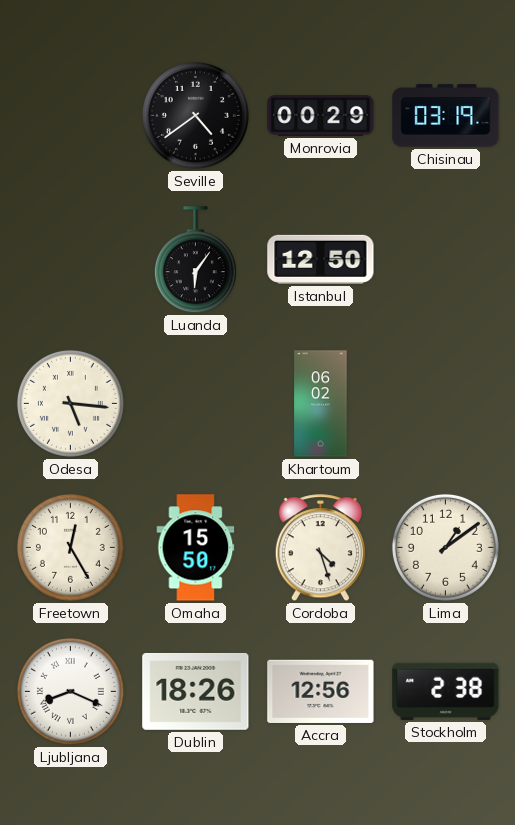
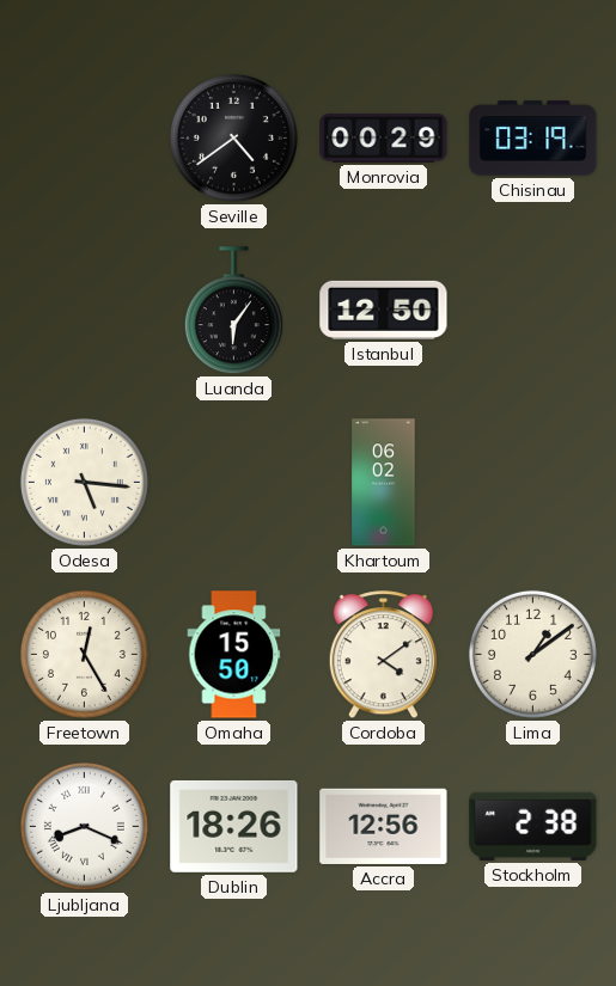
Cordoba: 4:27 -> 4:09 (383, 655)
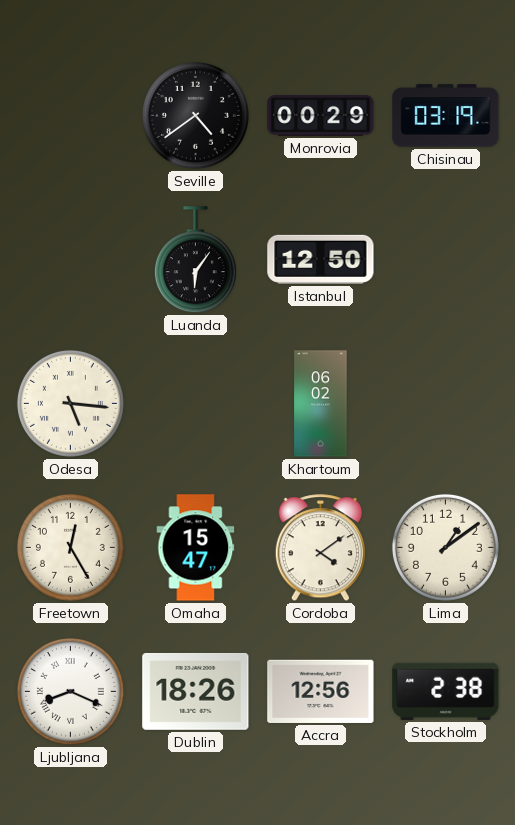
Omaha: 15:50 -> 15:47 (196, 548)
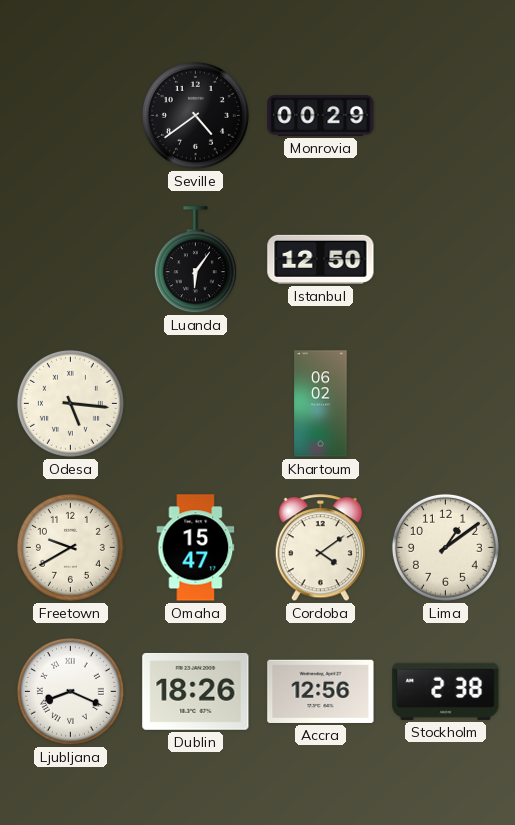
Chisinau: 03:19 -> none (446, 116)
Freetown: 12:25 -> 9:40 (70, 547)
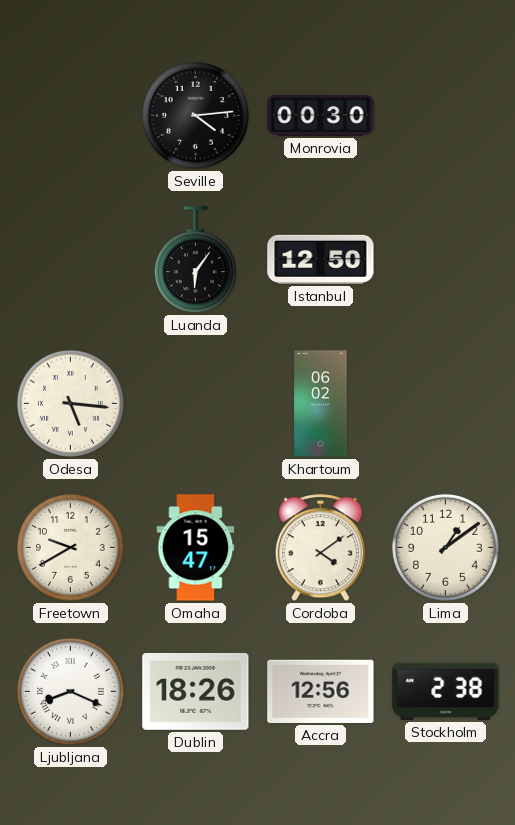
Seville: 4:39 -> 4:14 (195, 115)
Monrovia: 00:29 -> 00:30 (321, 116)
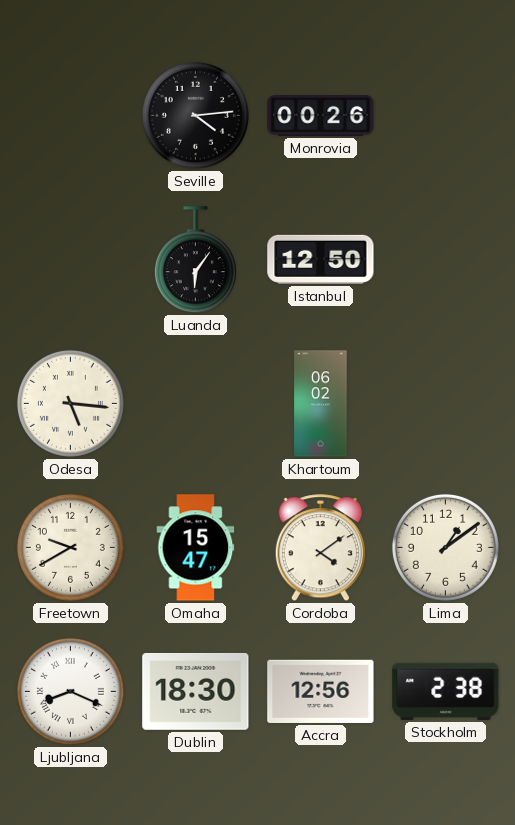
Monrovia: 00:30 -> 00:26 (321, 116)
Dublin: 18:26 -> 18:30 (196, 691)
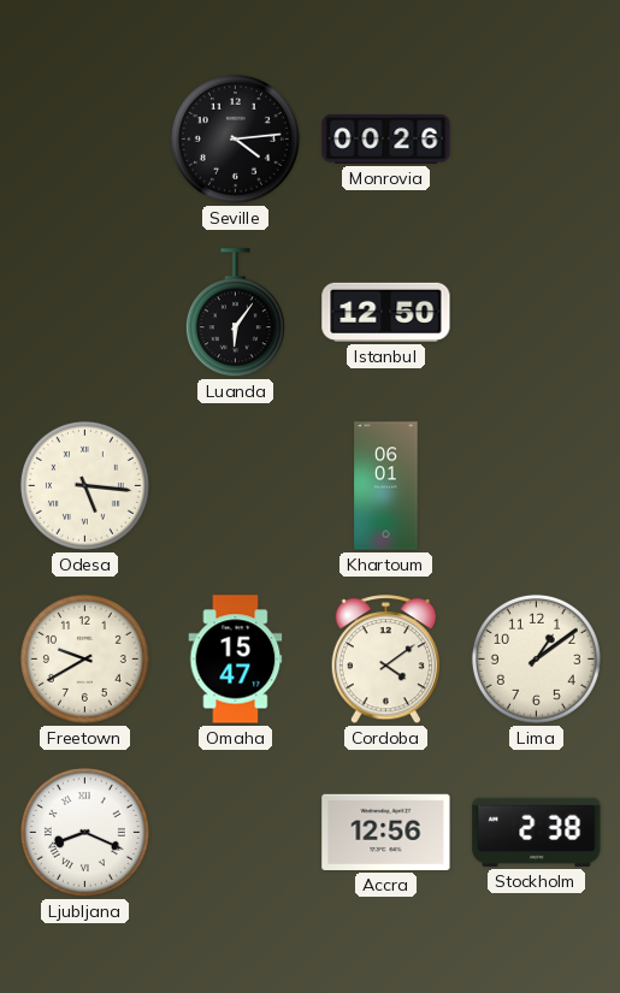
Khartoum: 06:02 -> 06:01 (386, 486)
Dublin: 18:30 -> none (196, 691)
